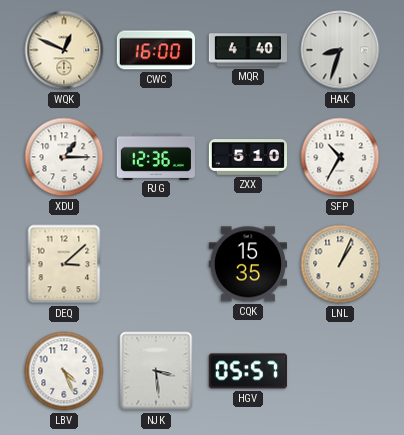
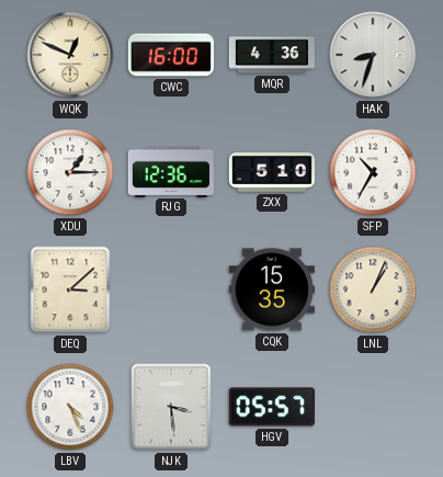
MQR: 4:40 -> 4:36 (271, 55)
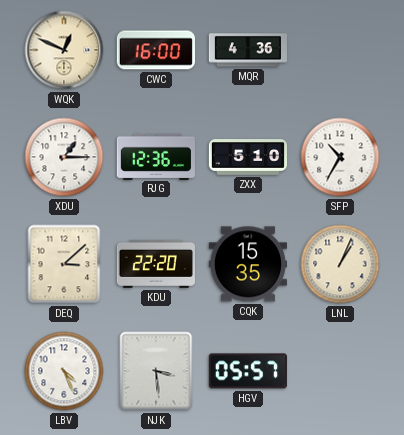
HAK: 8:33 -> none (373, 55)
KDU: none -> 22:20 (156, 264)
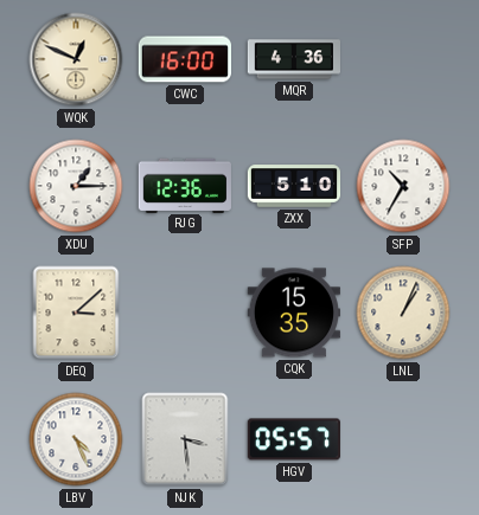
KDU: 22:20 -> none (156, 264)
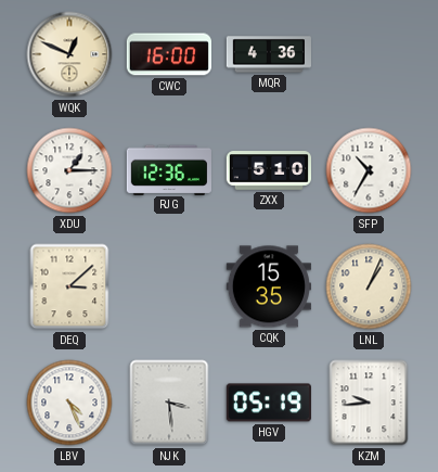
HGV: 05:57 -> 05:19 (269, 403)
KZM: none -> 9:44 (369, 403)
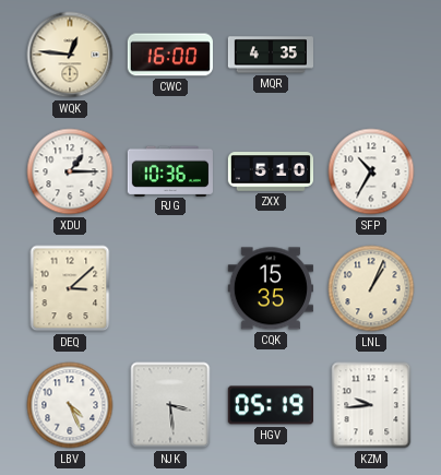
WQK: 12:49 -> 12:46 (70, 55)
MQR: 4:36 -> 4:35 (270, 55)
RJG: 12:36 -> 10:36 (170, 170)
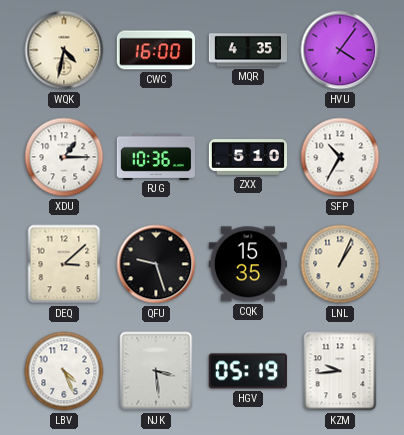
WQK: 12:46 -> 4:32 (64, 50)
HVU: none -> 4:06 (340, 50)
QFU: none -> 9:27 (156, 264)
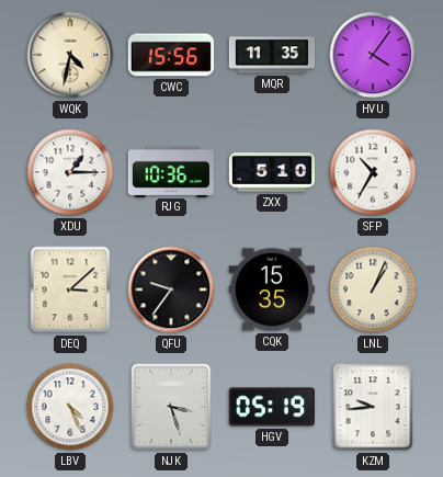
CWC: 16:00 -> 15:56 (171, 55)
MQR: 4:35 -> 11:35 (271, 55)
QFU: 9:27 -> 9:36 (171, 289)
NJK: 3:29 -> 3:27 (171, 407)
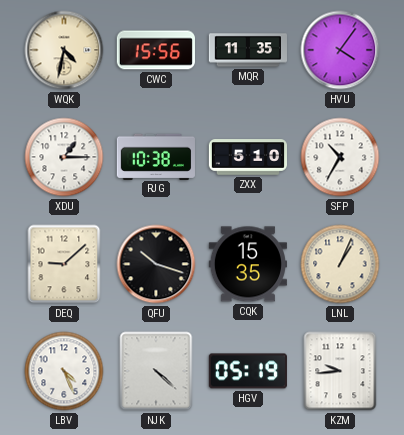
RJG: 10:36 -> 10:38 (156, 156)
DEQ: 3:08 -> 9:08 (64, 264)
QFU: 9:36 -> 10:18 (156, 264)
NJK: 3:27 -> 4:22 (156, 371)
